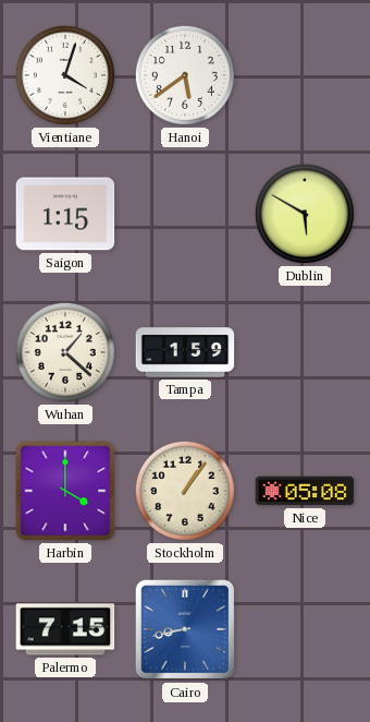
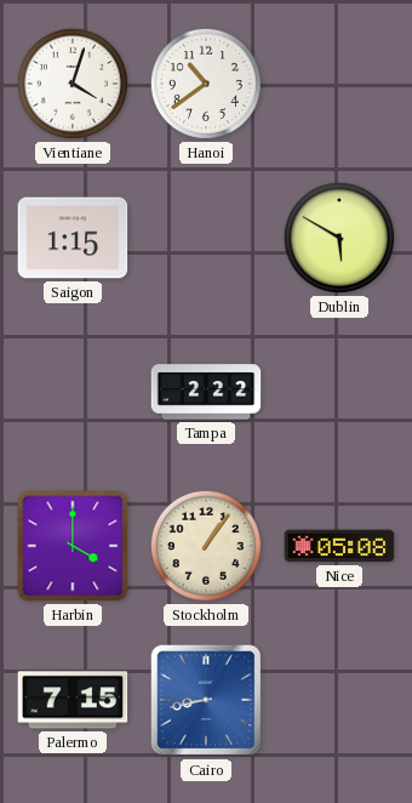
Hanoi: 5:39 -> 10:39 (206, 84)
Wuhan: 1:22 -> none (65, 352)
Tampa: 1:59 -> 2:22 (206, 392)
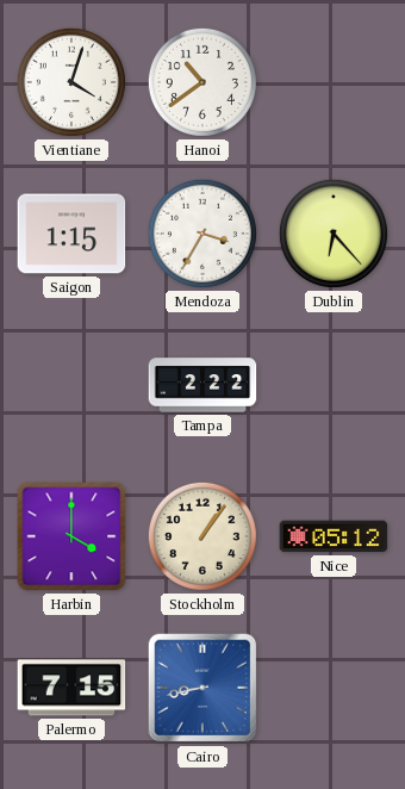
Mendoza: none -> 3:35 (202, 234)
Dublin: 5:50 -> 6:23 (334, 234)
Nice: 05:08 -> 05:12 (334, 536)
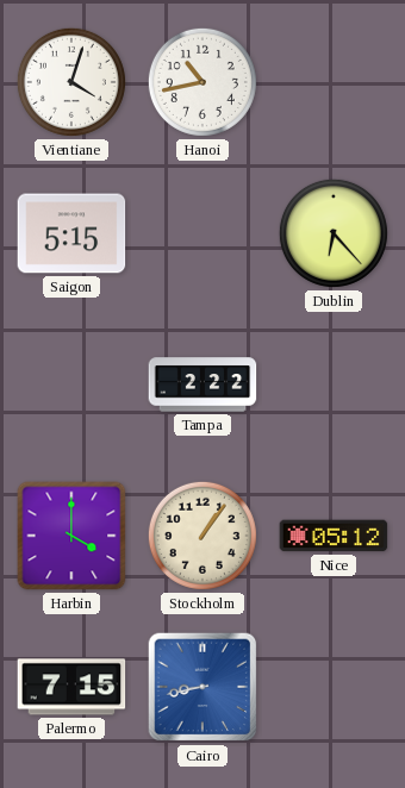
Hanoi: 10:39 -> 10:43 (202, 82)
Saigon: 1:15 -> 5:15 (71, 233)
Mendoza: 3:35 -> none (202, 234)
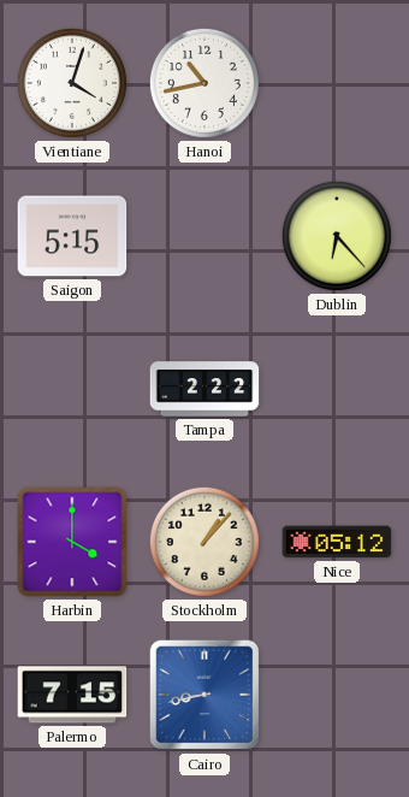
Stockholm: 1:06 -> 1:07 (204, 542)
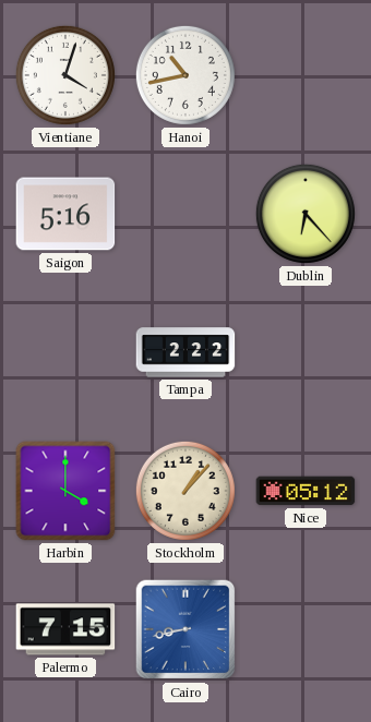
Saigon: 5:15 -> 5:16 (65, 214)
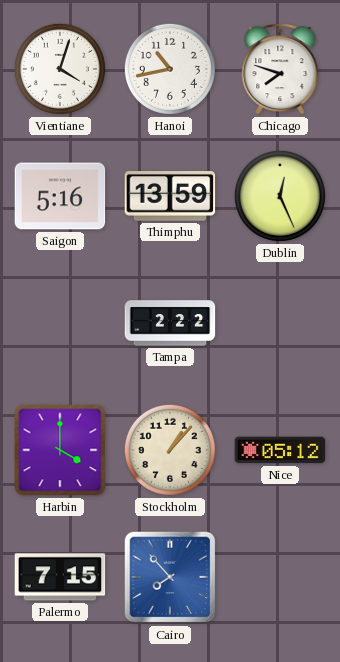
Chicago: none -> 7:48 (280, 69)
Thimphu: none -> 13:59 (170, 197)
Dublin: 6:23 -> 12:26 (280, 196)
Cairo: 8:43 -> 7:53 (170, 577)
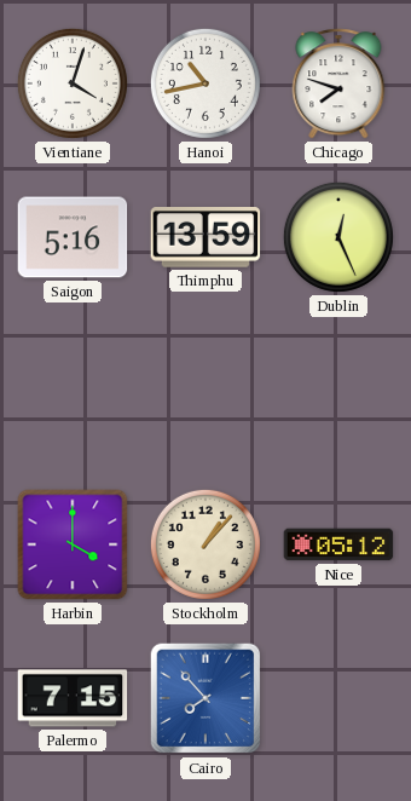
Tampa: 2:22 -> none (170, 323)
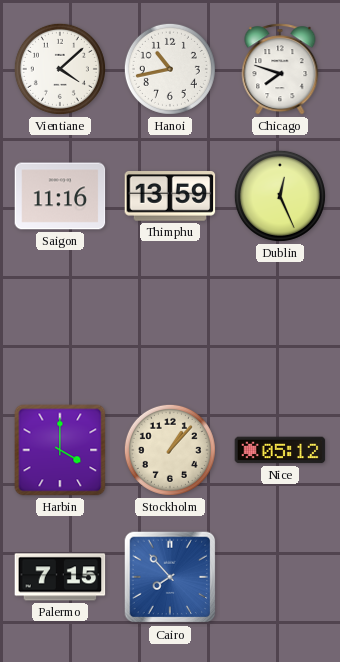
Vientiane: 4:03 -> 4:08 (60, 69)
Saigon: 5:16 -> 11:16 (60, 196)
